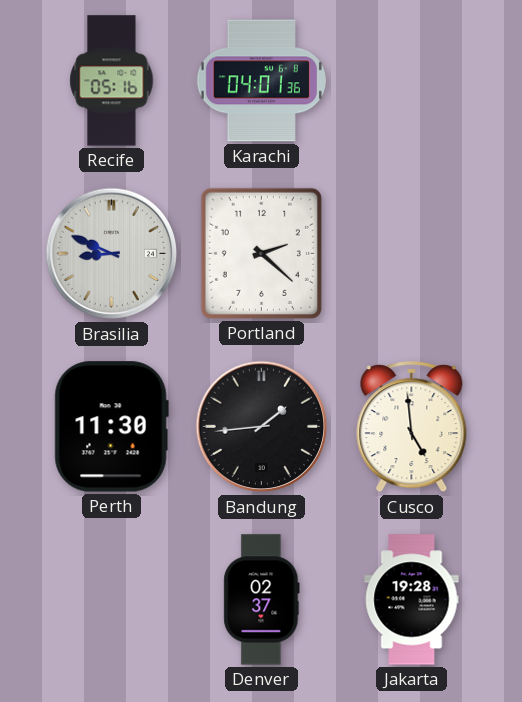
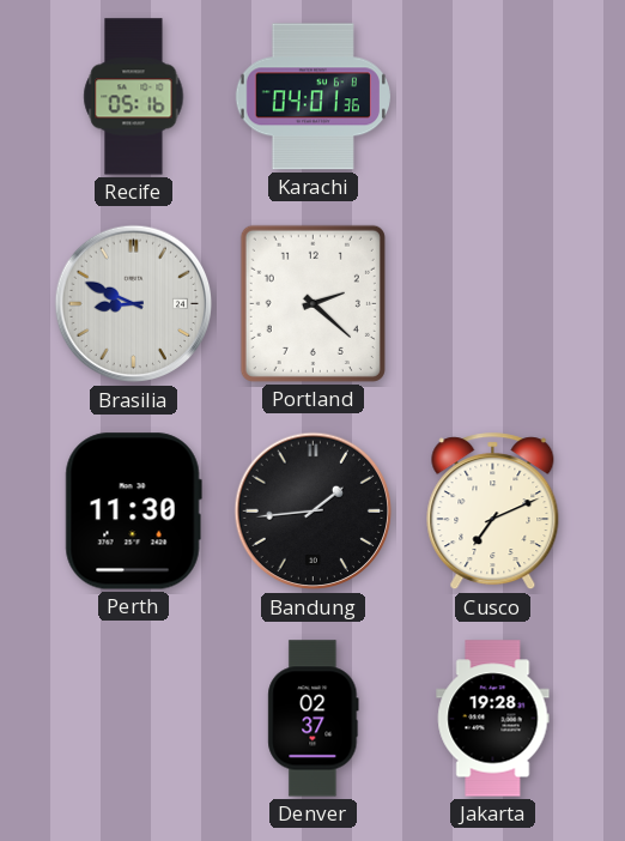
Cusco: 4:59 -> 7:11 (493, 512)
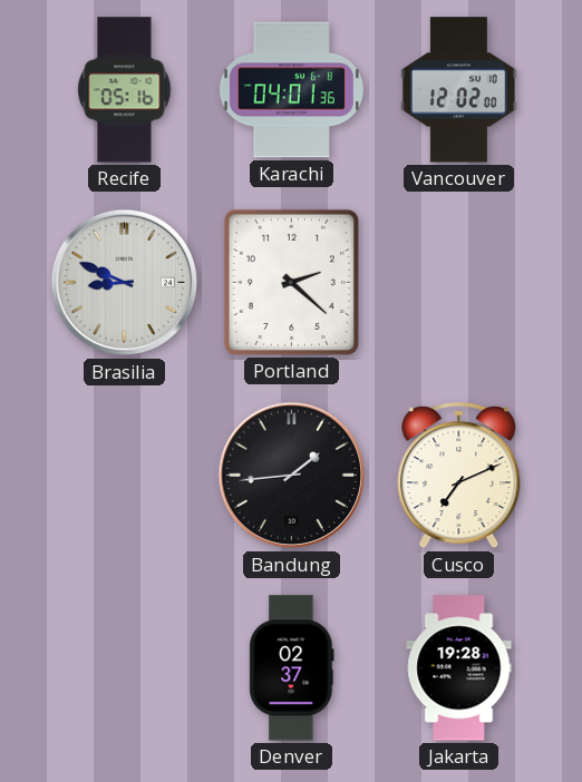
Vancouver: none -> 12:02 (459, 90)
Perth: 11:30 -> none (133, 512)
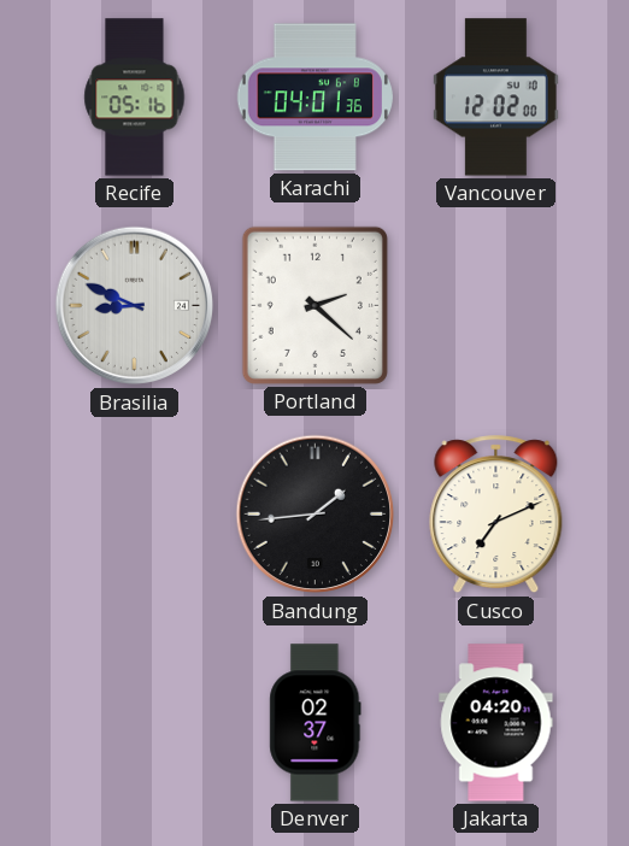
Jakarta: 19:28 -> 04:20 (496, 723)
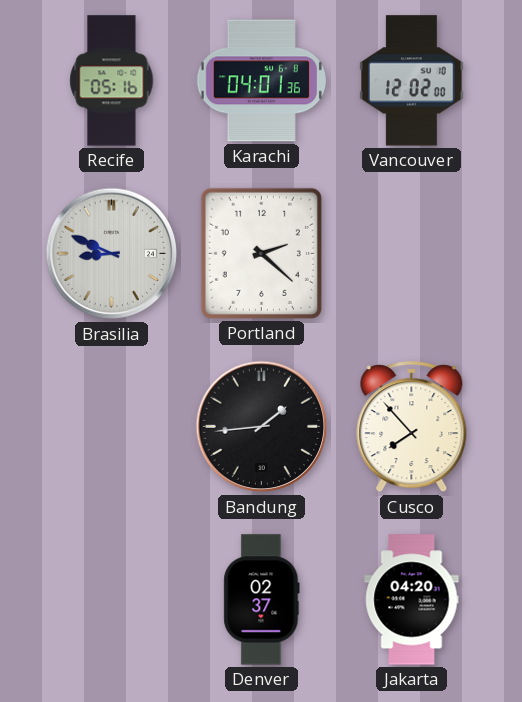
Cusco: 7:11 -> 7:53 (412, 427)
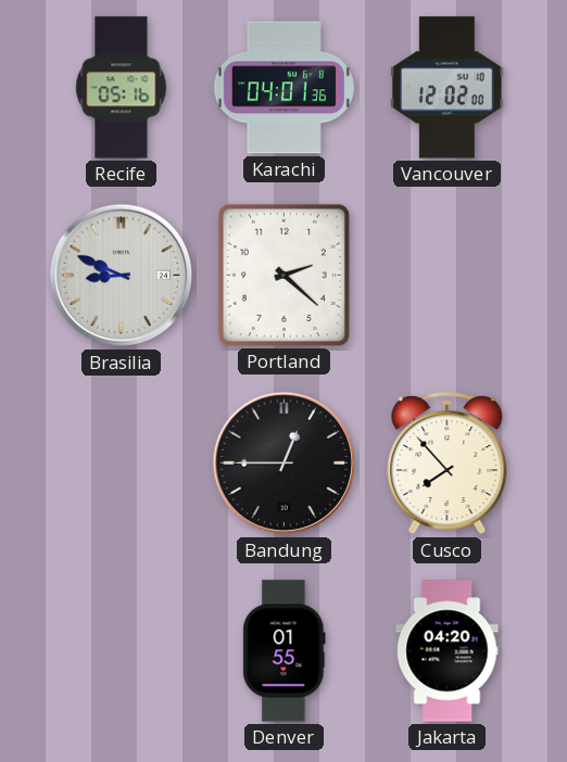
Bandung: 1:44 -> 12:45 (285, 463)
Denver: 02:37 -> 01:55 (285, 651)
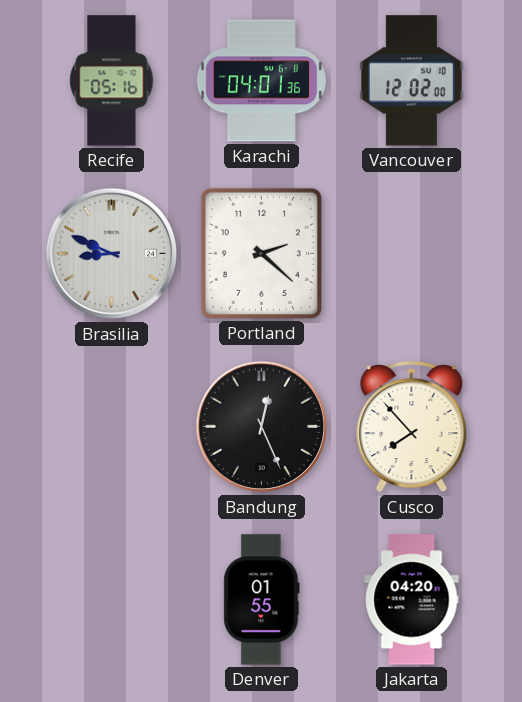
Bandung: 12:45 -> 12:26 (262, 427)
